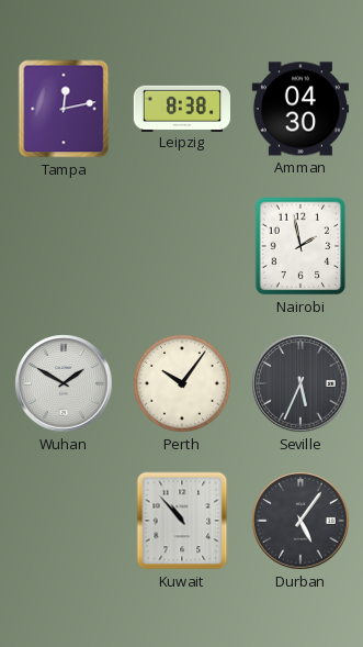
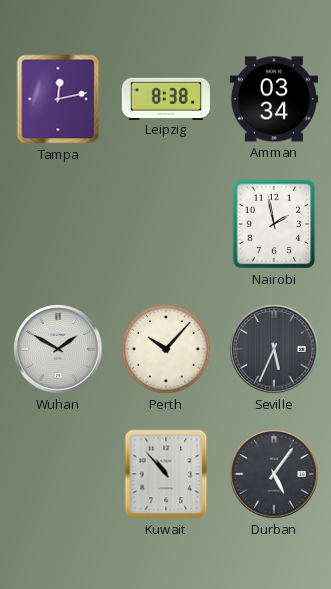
Amman: 04:30 -> 03:34 (274, 99)
Perth: 10:06 -> 10:07 (166, 349)
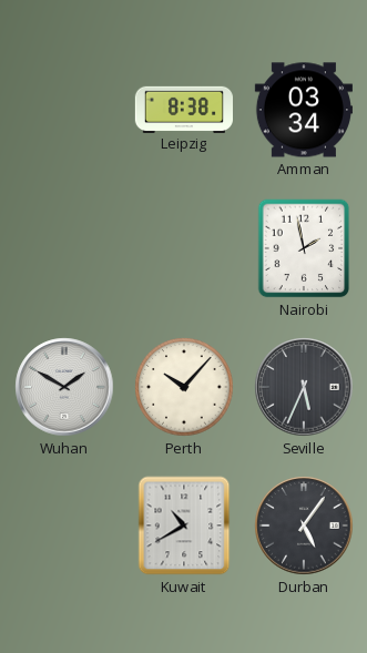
Tampa: 12:13 -> none (58, 99)
Kuwait: 10:53 -> 10:40 (184, 526)
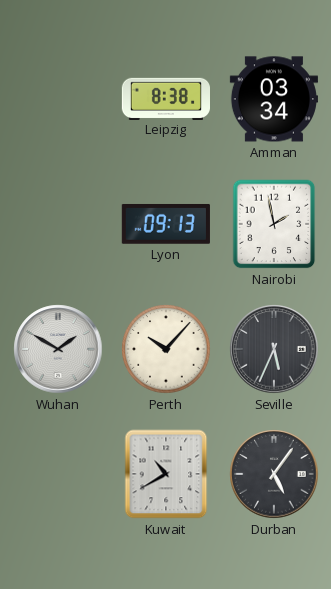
Lyon: none -> 09:13 (166, 224)
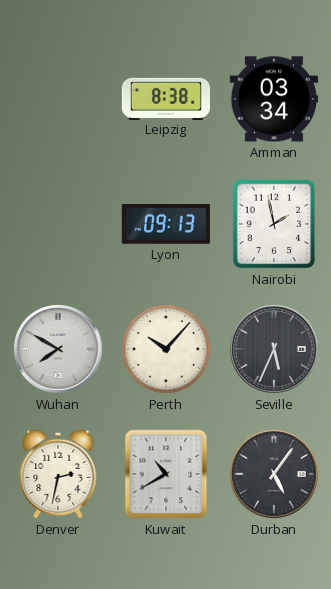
Wuhan: 1:50 -> 7:50 (58, 349)
Denver: none -> 2:32 (58, 474)
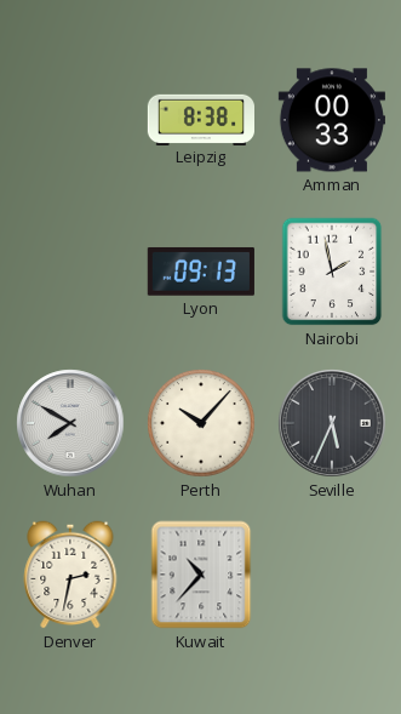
Amman: 03:34 -> 00:33 (332, 120)
Kuwait: 10:40 -> 10:37 (201, 575)
Durban: 5:06 -> none (274, 474)
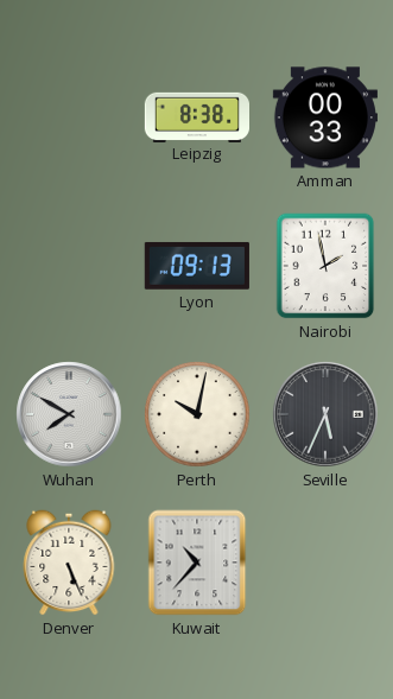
Perth: 10:07 -> 10:02 (197, 414)
Denver: 2:32 -> 5:26 (69, 563)
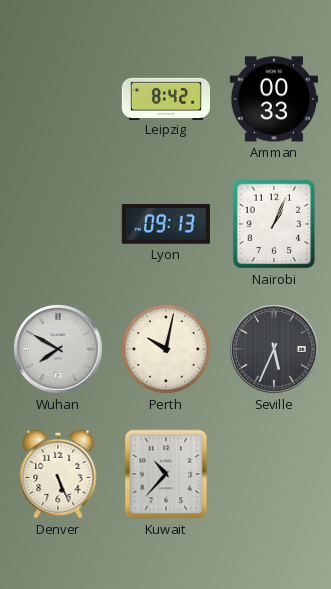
Leipzig: 8:38 -> 8:42 (165, 98)
Nairobi: 1:58 -> 1:04 (274, 224)
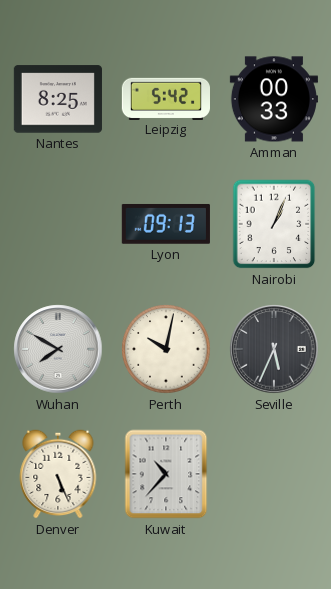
Nantes: none -> 8:25 (58, 99)
Leipzig: 8:42 -> 5:42 (165, 98)
